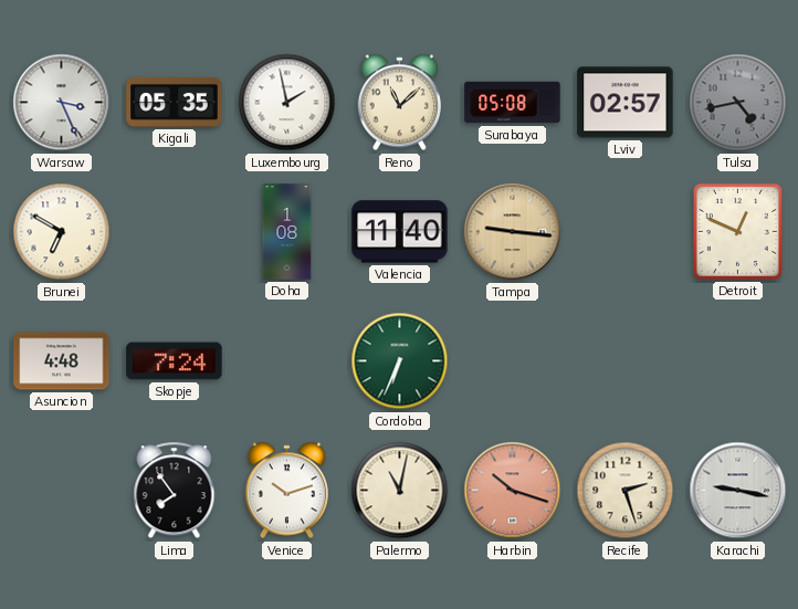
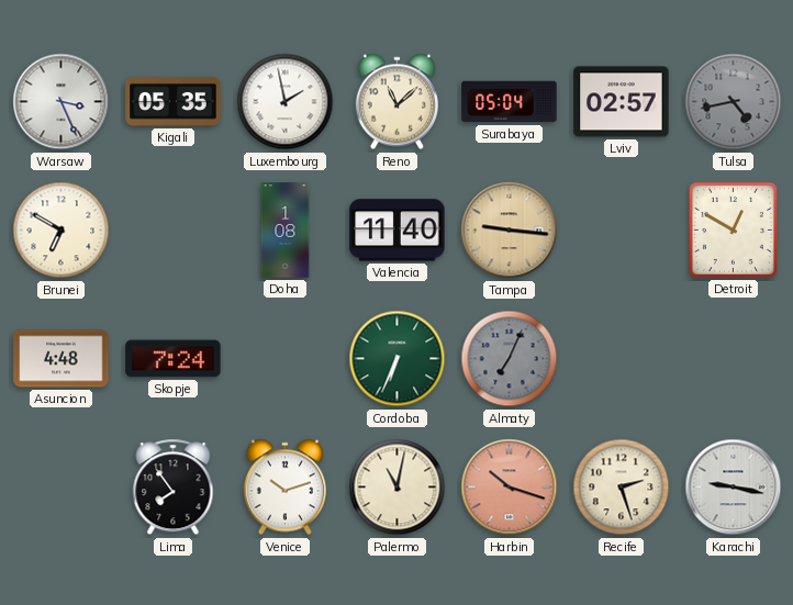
Surabaya: 05:08 -> 05:04 (510, 102)
Detroit: 12:49 -> 12:50 (733, 229)
Almaty: none -> 7:04 (510, 359)
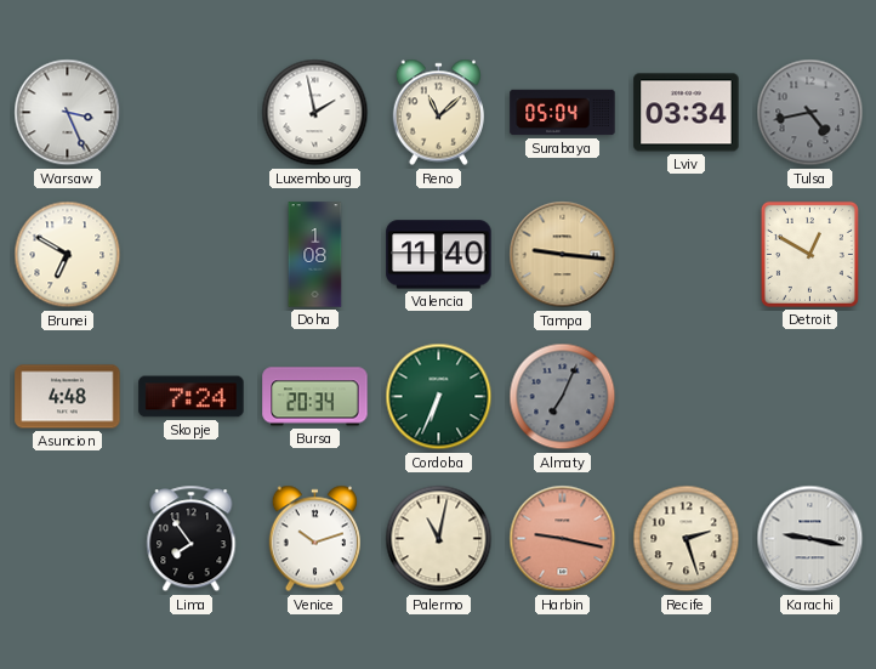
Kigali: 05:35 -> none (174, 101)
Lviv: 02:57 -> 03:34 (687, 113)
Bursa: none -> 20:34 (315, 397)
Harbin: 10:18 -> 9:17 (563, 539)
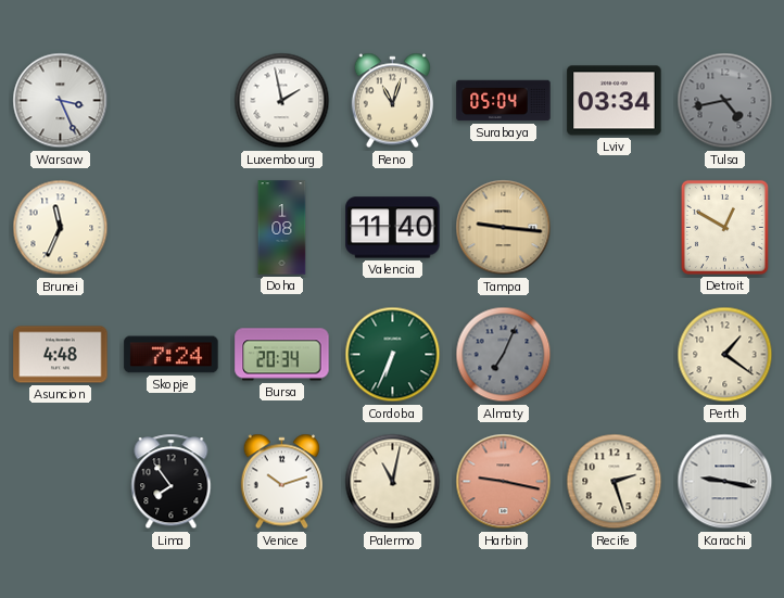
Reno: 11:08 -> 11:03 (392, 101)
Brunei: 6:50 -> 11:34 (61, 228)
Perth: none -> 1:21 (725, 355)
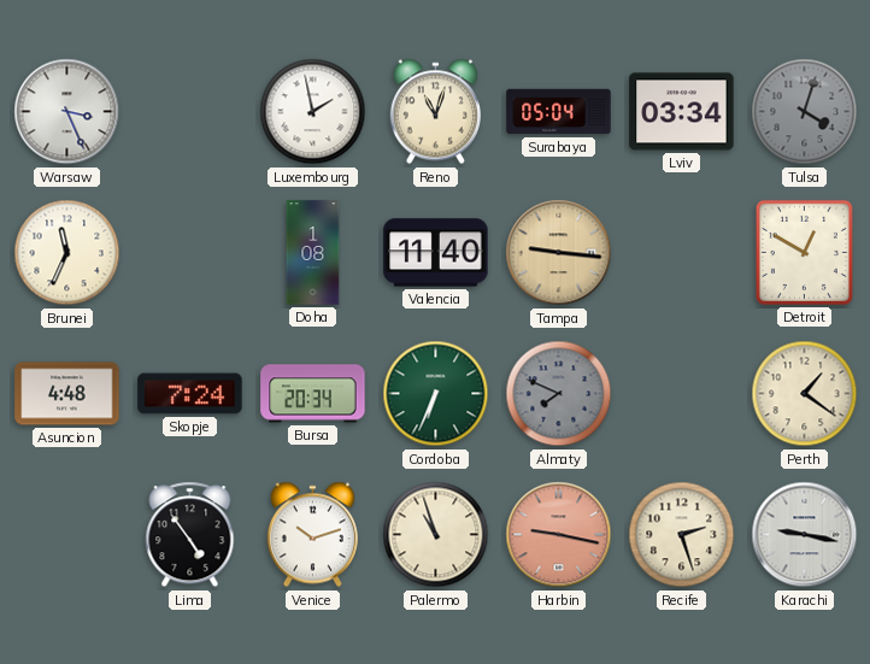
Tulsa: 4:43 -> 4:03 (805, 112)
Almaty: 7:04 -> 7:49 (559, 394)
Lima: 7:54 -> 4:54 (190, 535)
Palermo: 11:02 -> 10:57 (436, 535)
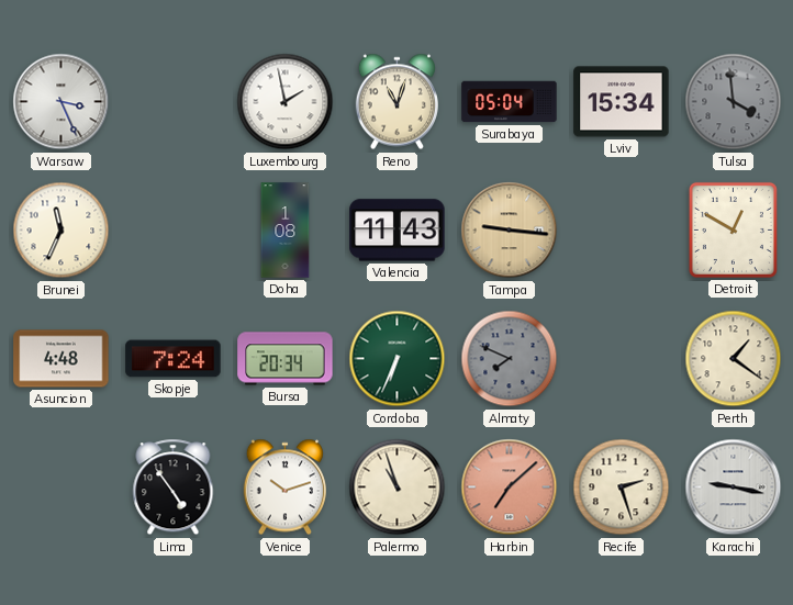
Lviv: 03:34 -> 15:34 (622, 102)
Tulsa: 4:03 -> 3:59 (734, 102)
Valencia: 11:40 -> 11:43 (398, 231)
Harbin: 9:17 -> 7:08 (510, 488)
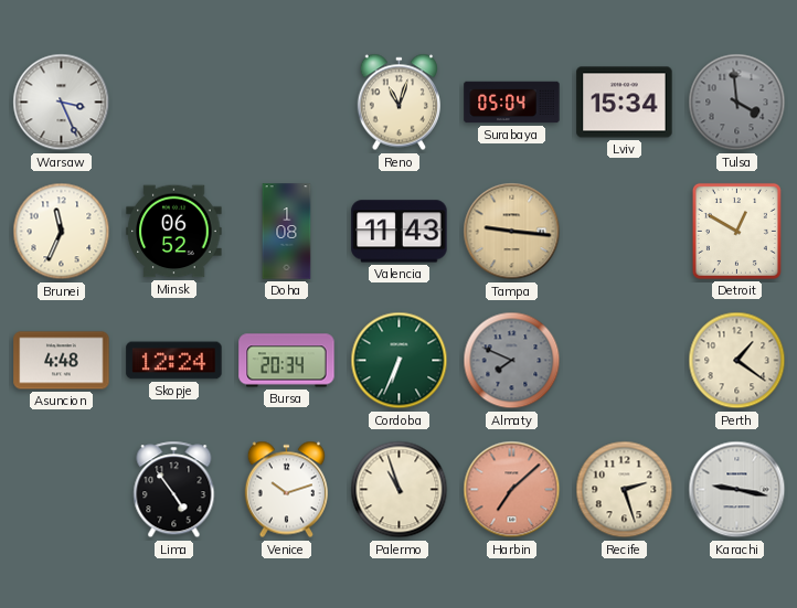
Luxembourg: 1:58 -> none (286, 102)
Minsk: none -> 06:52 (174, 232)
Skopje: 7:24 -> 12:24 (174, 361)
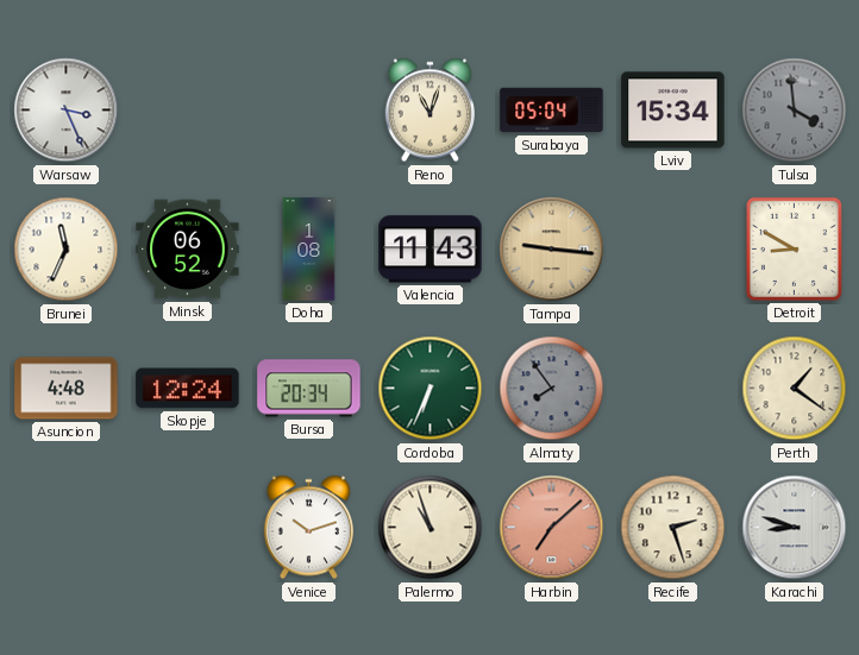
Detroit: 12:50 -> 8:50 (794, 248)
Almaty: 7:49 -> 7:54 (552, 389)
Lima: 4:54 -> none (174, 490)
Karachi: 9:17 -> 8:48 (795, 528)
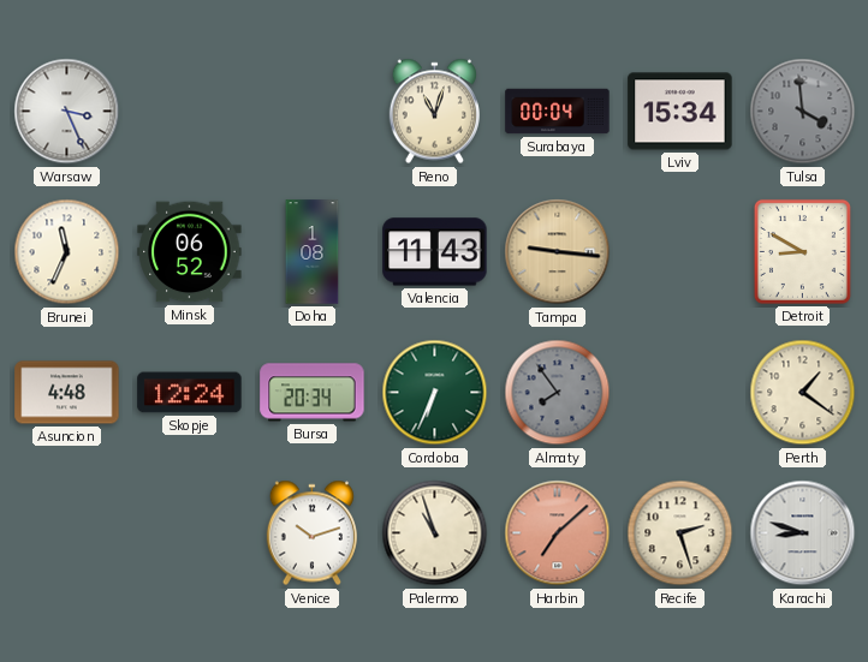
Surabaya: 05:04 -> 00:04 (558, 112)
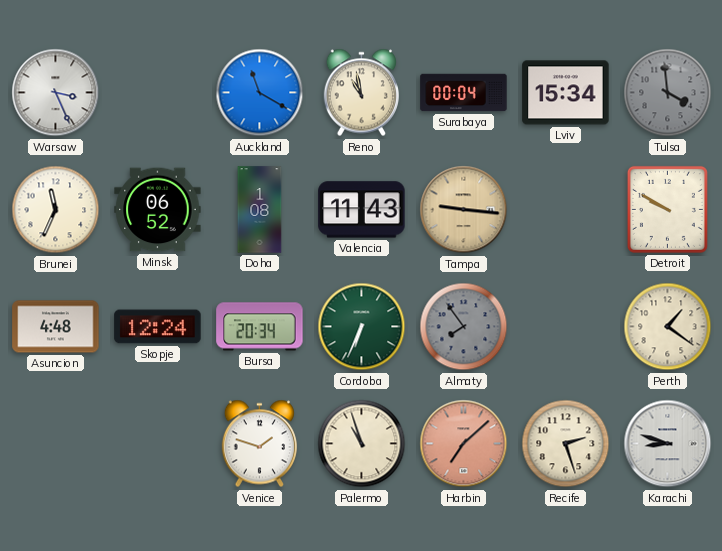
Auckland: none -> 11:20 (260, 93)
Reno: 11:03 -> 10:58 (361, 93)
Detroit: 8:50 -> 9:50 (667, 209)
Venice: 10:12 -> 1:48 (259, 444)
